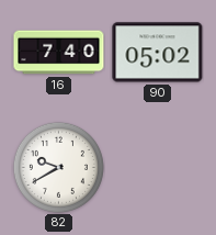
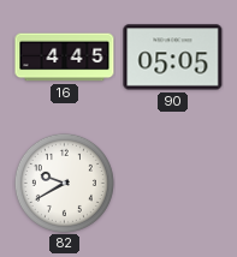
16: 7:40 -> 4:45 (65, 58)
90: 05:02 -> 05:05 (173, 58)
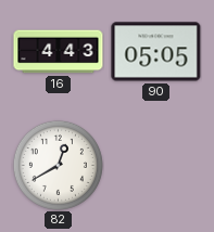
16: 4:45 -> 4:43 (59, 52)
82: 9:40 -> 12:40 (58, 165)
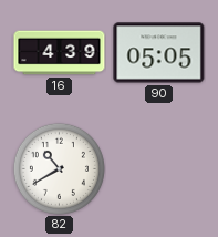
16: 4:43 -> 4:39 (60, 53)
82: 12:40 -> 10:40 (59, 168)
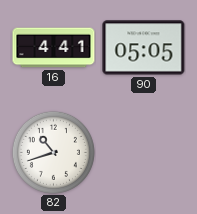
16: 4:39 -> 4:41 (54, 48)
82: 10:40 -> 10:42 (53, 152)
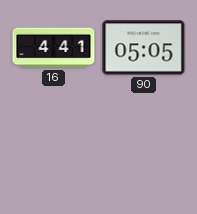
82: 10:42 -> none (53, 152)
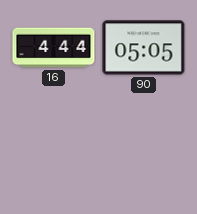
16: 4:41 -> 4:44 (54, 48)
